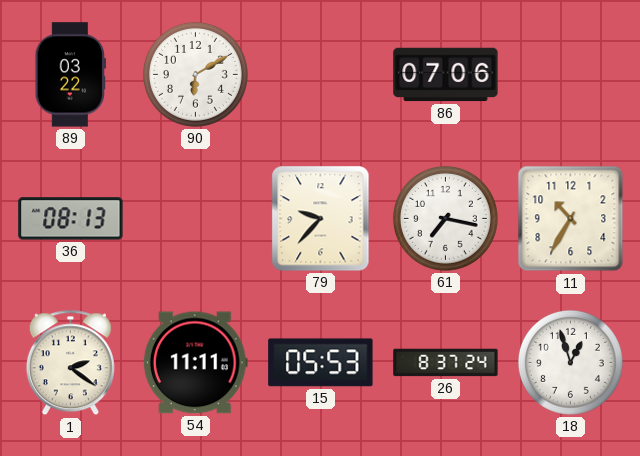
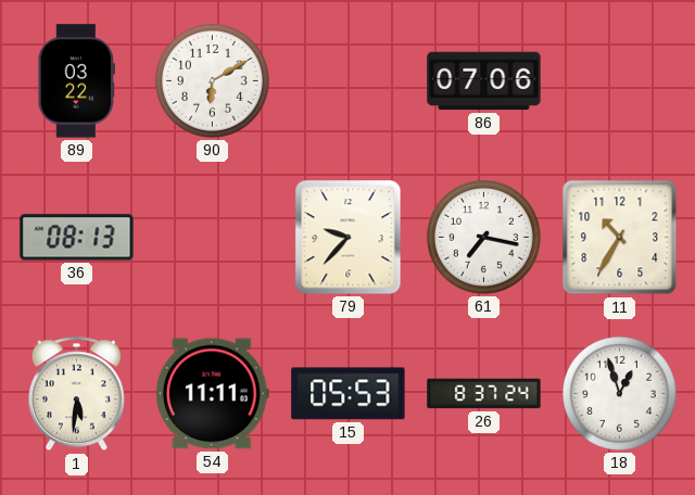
1: 2:21 -> 5:31 (76, 394)
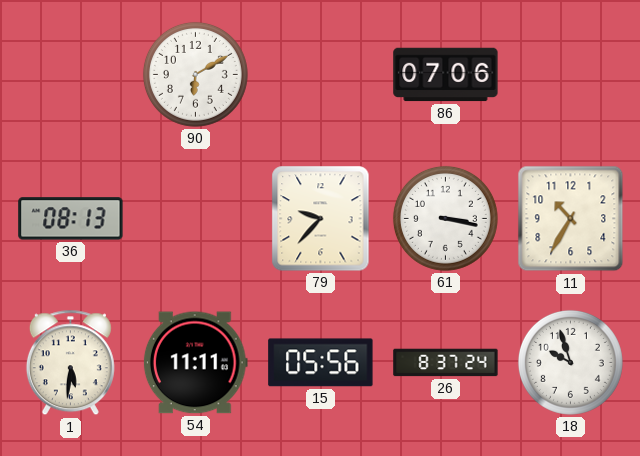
89: 03:22 -> none (76, 81)
61: 7:17 -> 3:17 (445, 218)
15: 05:53 -> 05:56 (321, 363)
18: 12:57 -> 9:57 (570, 362)
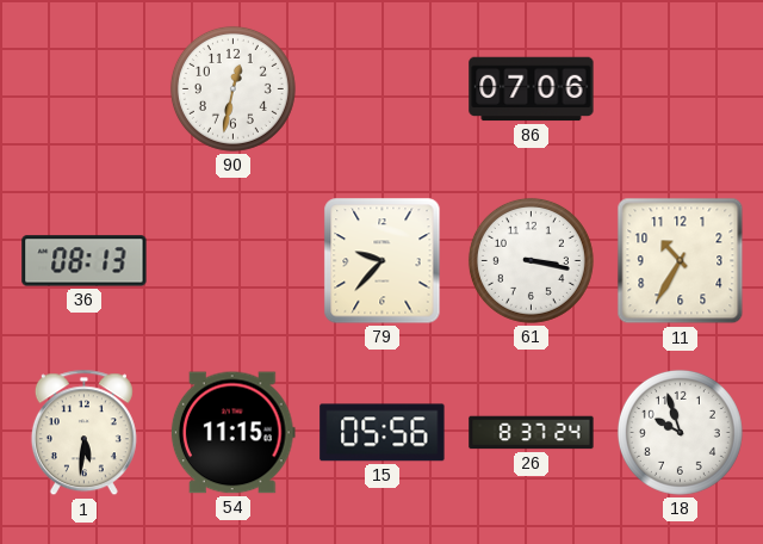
90: 6:10 -> 12:32 (232, 88)
54: 11:11 -> 11:15 (232, 433)
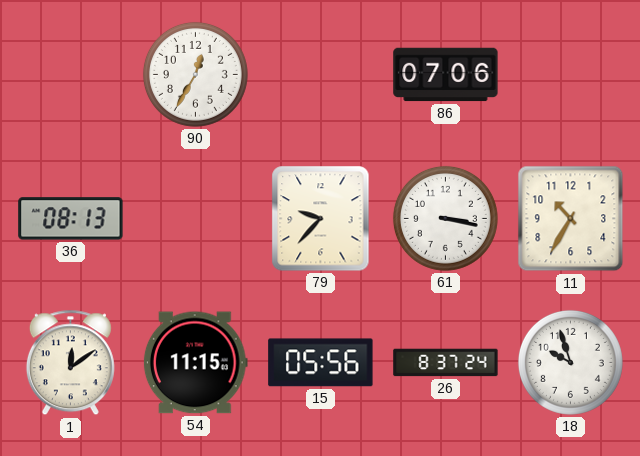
90: 12:32 -> 12:35 (195, 74)
1: 5:31 -> 12:09 (70, 363)
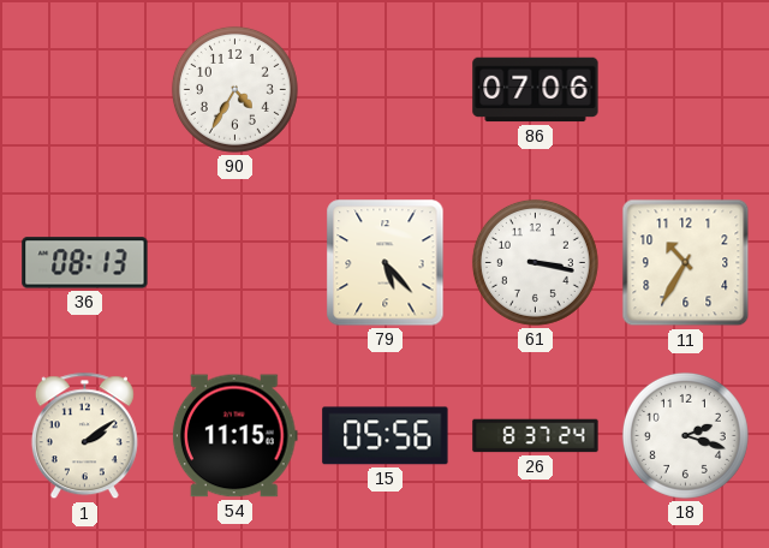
90: 12:35 -> 4:35 (234, 89)
79: 9:37 -> 5:23 (386, 263)
1: 12:09 -> 2:09 (84, 436)
18: 9:57 -> 2:18 (685, 435)
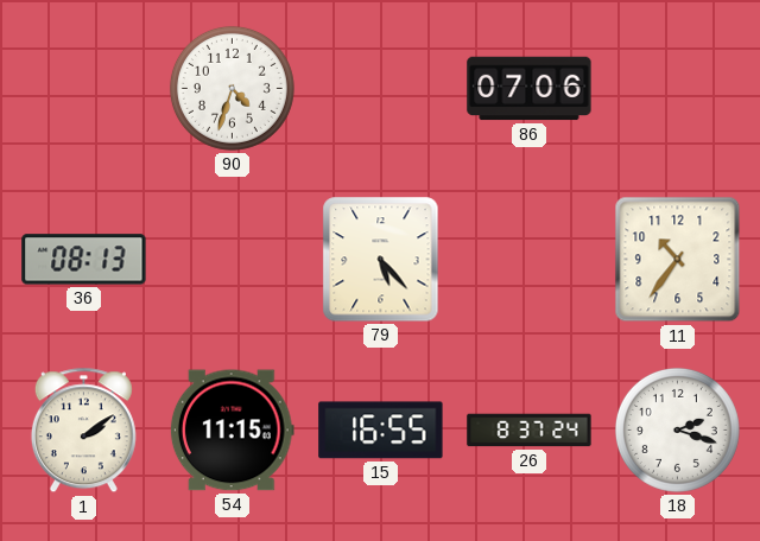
90: 4:35 -> 4:33 (232, 88)
61: 3:17 -> none (535, 262)
11: 10:35 -> 10:36 (678, 260)
15: 05:56 -> 16:55 (381, 431)
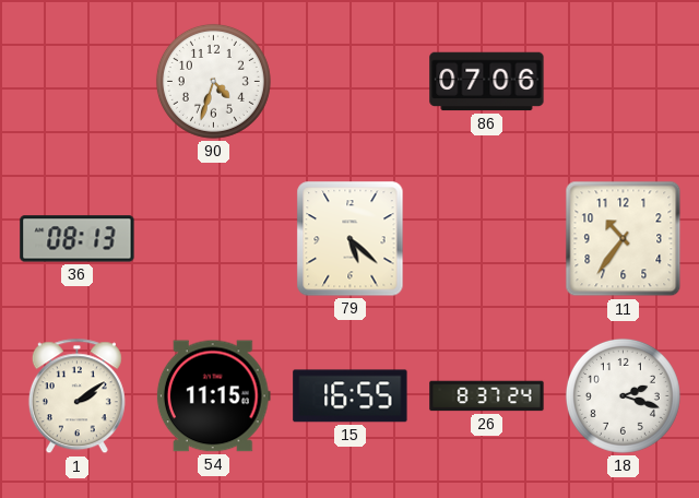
79: 5:23 -> 5:22 (351, 239)
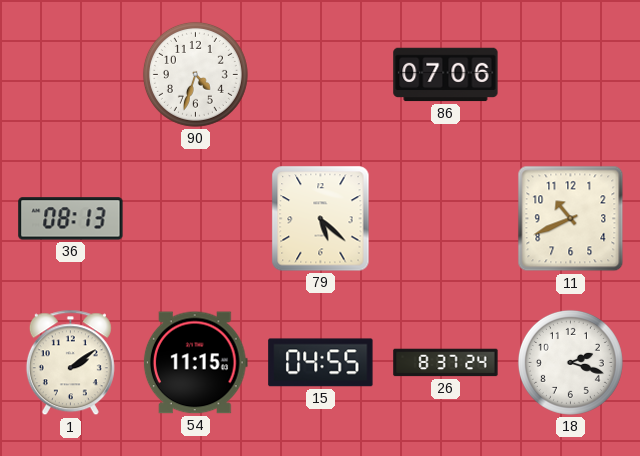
11: 10:36 -> 10:41 (571, 219)
15: 16:55 -> 04:55 (321, 363)
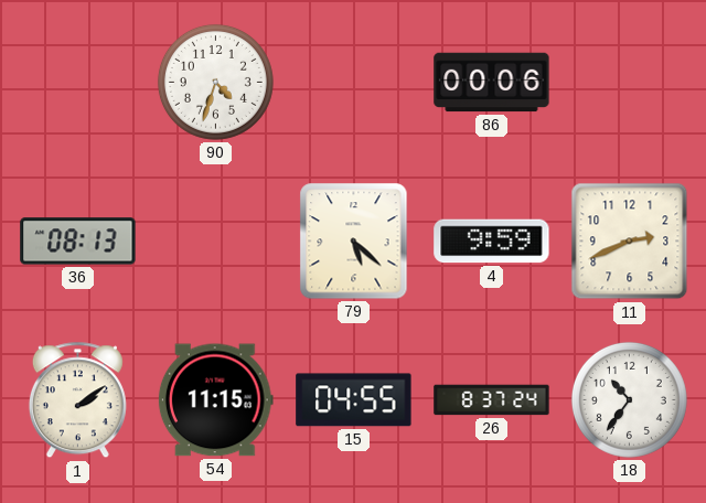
86: 07:06 -> 00:06 (492, 83)
4: none -> 9:59 (492, 242)
11: 10:41 -> 2:41 (630, 242)
18: 2:18 -> 10:36 (629, 399)
